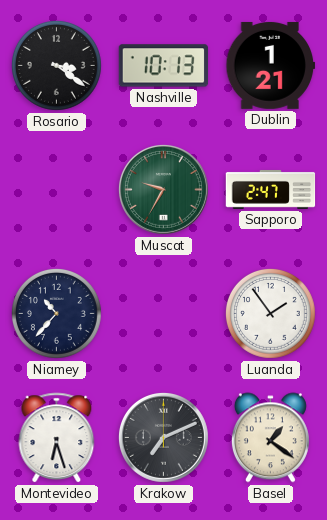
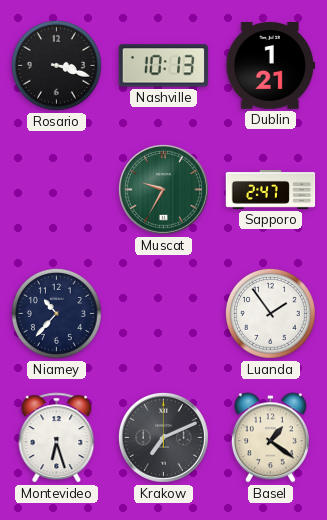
Rosario: 3:21 -> 3:18 (56, 65)
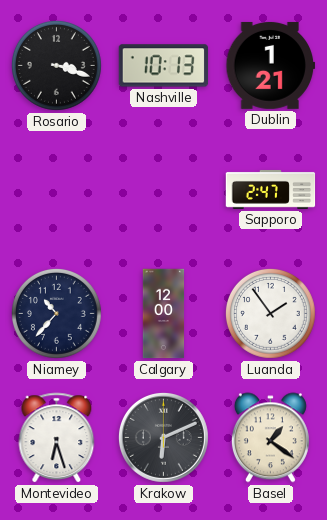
Muscat: 9:35 -> none (163, 189)
Calgary: none -> 12:00 (164, 314)
Krakow: 7:11 -> 6:11 (163, 437)
